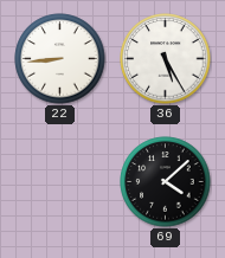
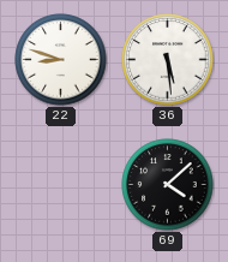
22: 8:44 -> 8:48 (61, 60)
36: 5:25 -> 5:29 (168, 60)
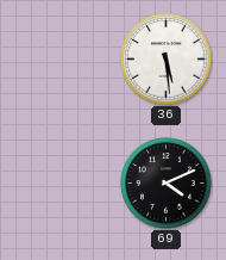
22: 8:48 -> none (61, 60)
69: 4:08 -> 4:11 (167, 184)
